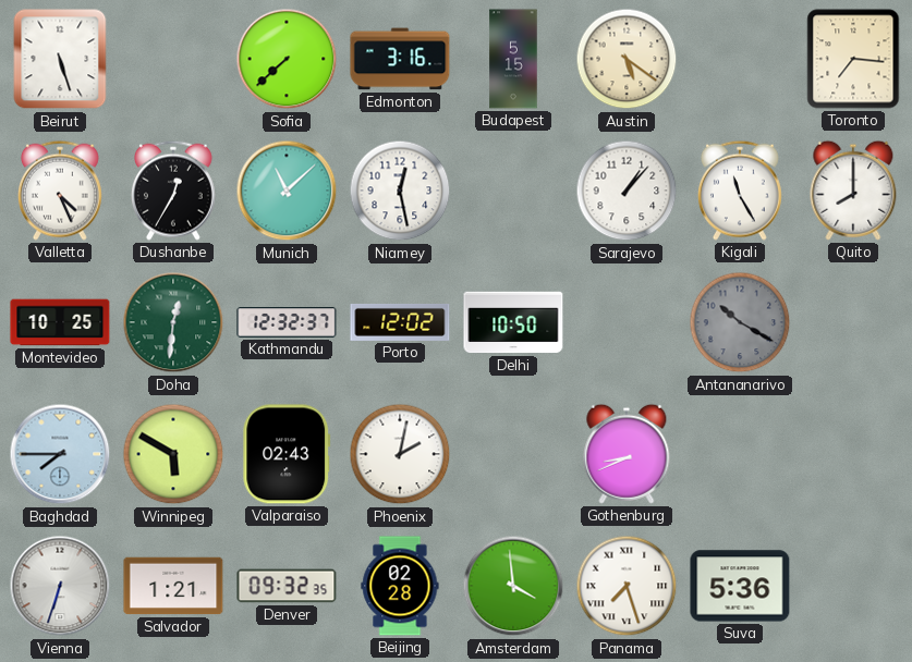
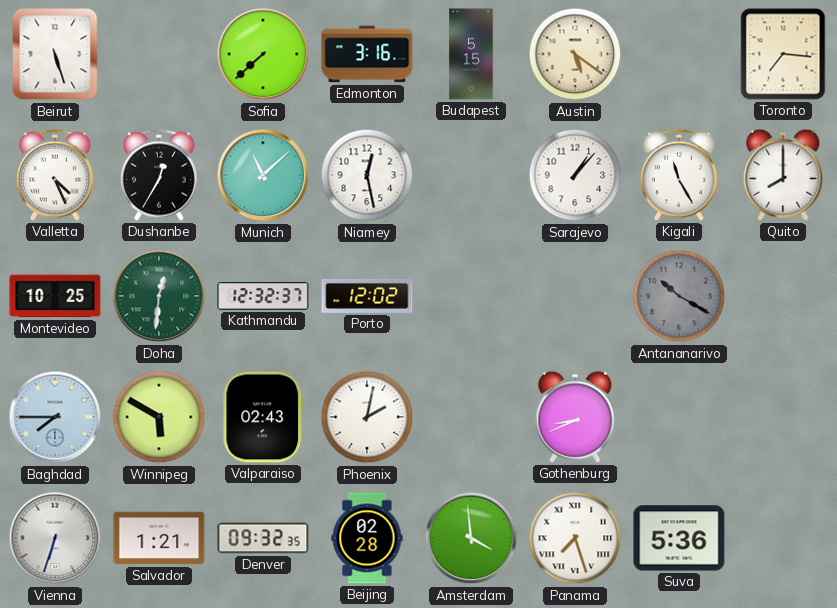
Delhi: 10:50 -> none (513, 322)
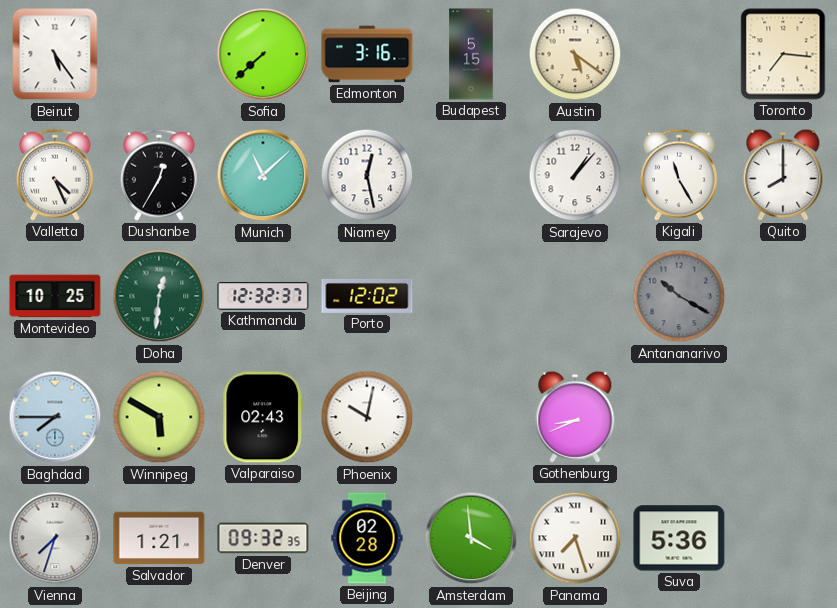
Beirut: 5:27 -> 5:24 (55, 54)
Phoenix: 2:02 -> 10:02 (367, 417)
Vienna: 6:33 -> 7:33 (55, 538)
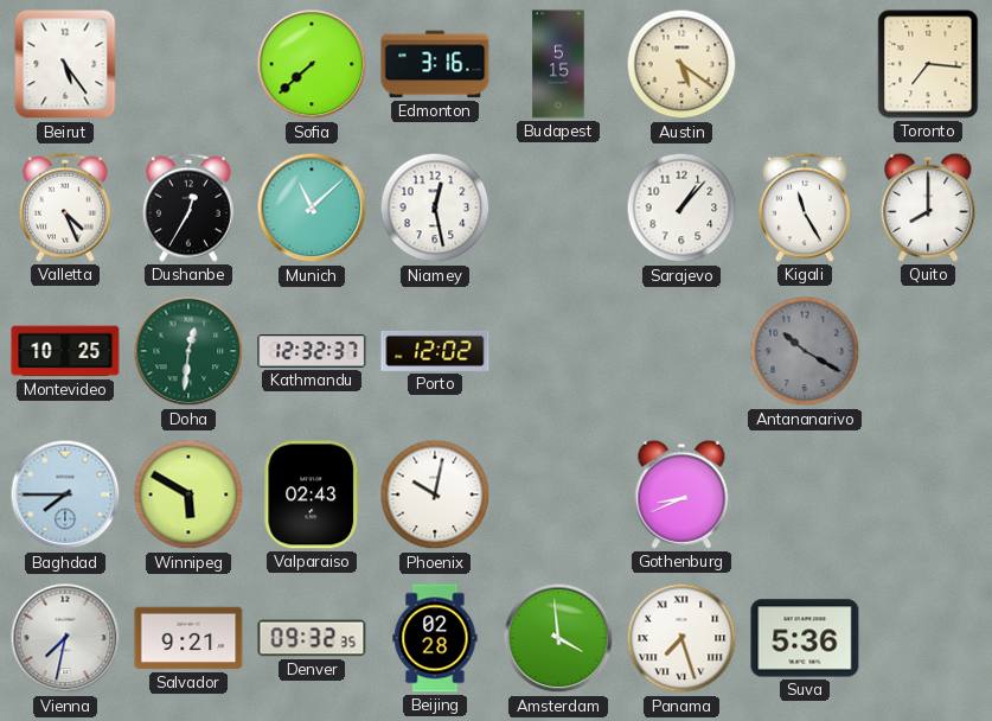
Vienna: 7:33 -> 7:32 (65, 638)
Salvador: 1:21 -> 9:21 (188, 638)
